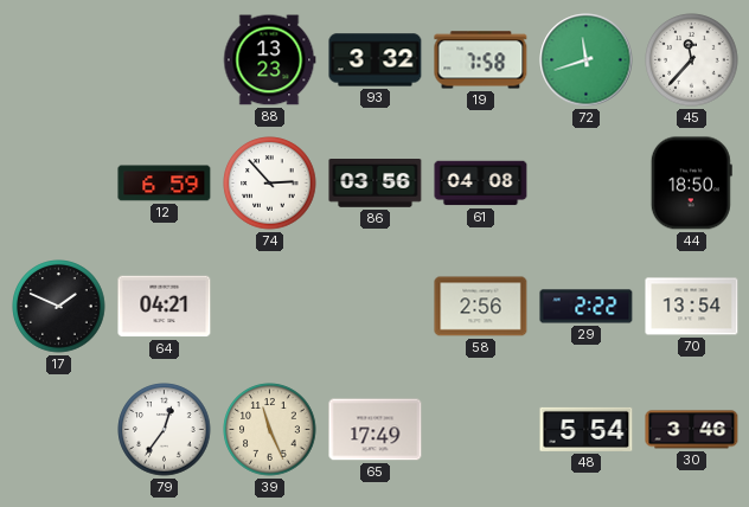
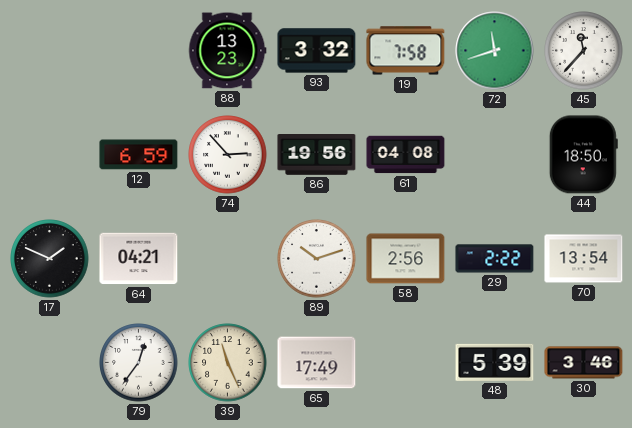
86: 03:56 -> 19:56 (317, 155)
89: none -> 10:12 (317, 259)
48: 5:54 -> 5:39 (495, 362)
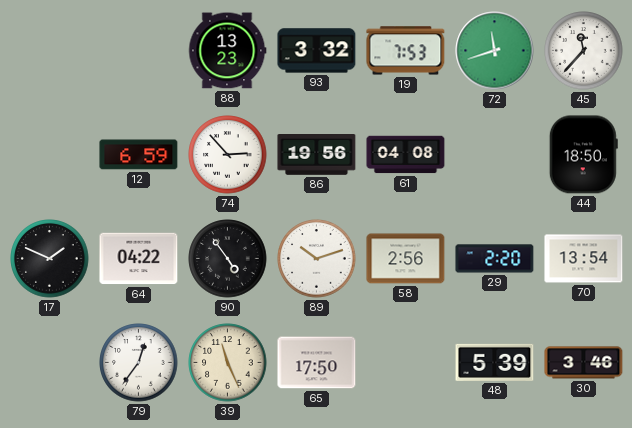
19: 7:58 -> 7:53 (406, 51)
64: 04:21 -> 04:22 (139, 259)
90: none -> 4:54 (228, 259)
29: 2:22 -> 2:20 (495, 259)
65: 17:49 -> 17:50 (317, 363)
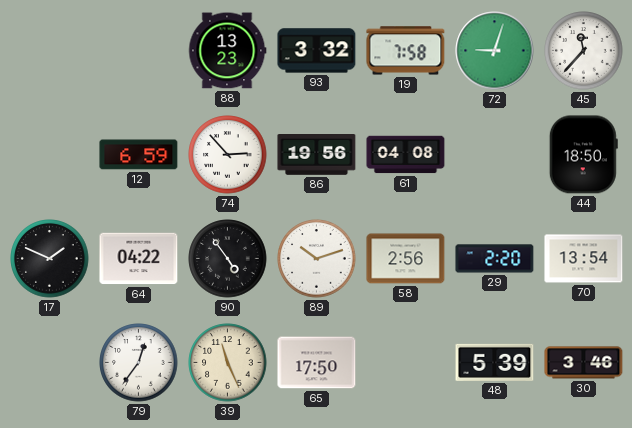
19: 7:53 -> 7:58 (406, 51)
72: 11:42 -> 9:03 (495, 51)
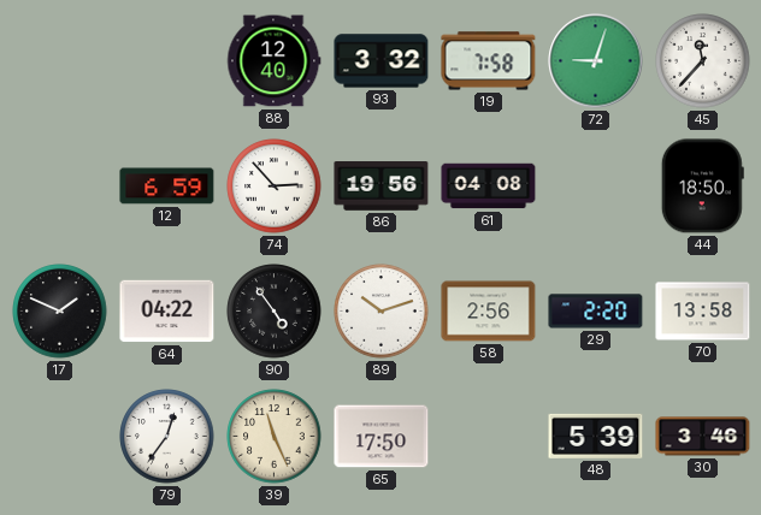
88: 13:23 -> 12:40 (275, 61)
70: 13:54 -> 13:58 (703, 312)
